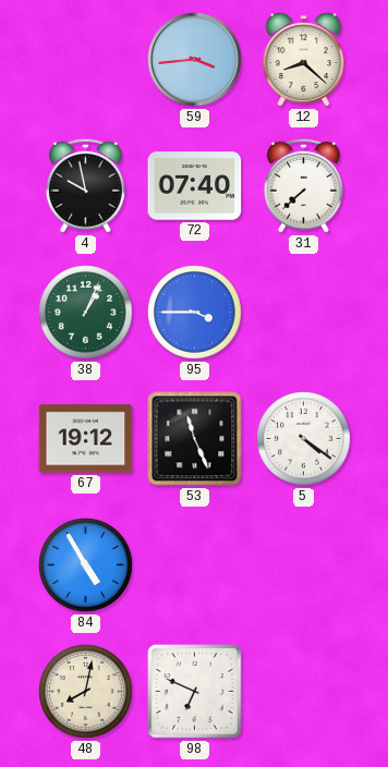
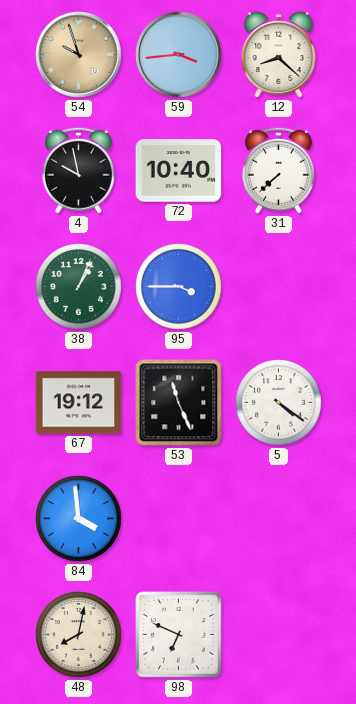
54: none -> 9:57 (79, 55)
72: 07:40 -> 10:40 (179, 171)
84: 4:55 -> 3:59 (79, 519)
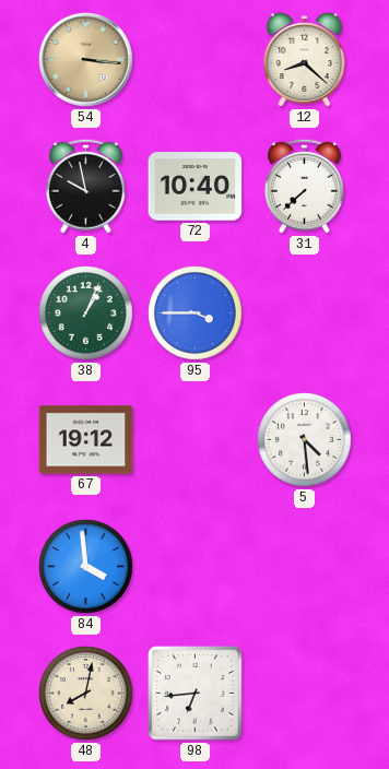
54: 9:57 -> 3:16 (86, 60)
59: 3:44 -> none (179, 55)
53: 11:26 -> none (179, 403)
5: 4:21 -> 4:29 (305, 440)
98: 6:49 -> 6:44 (196, 694)
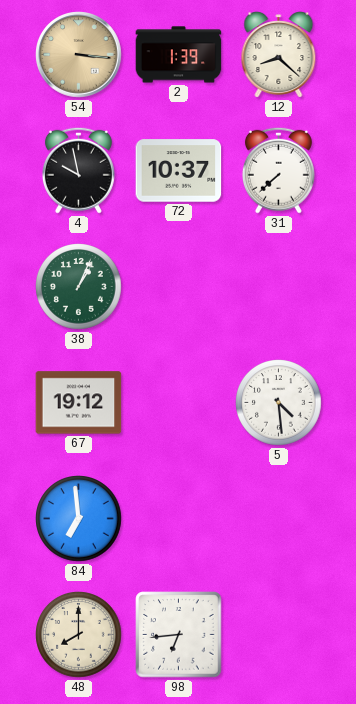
2: none -> 1:39 (179, 55)
72: 10:40 -> 10:37 (179, 171)
95: 3:45 -> none (196, 313)
84: 3:59 -> 6:59 (79, 519)
48: 8:02 -> 8:00 (79, 635)
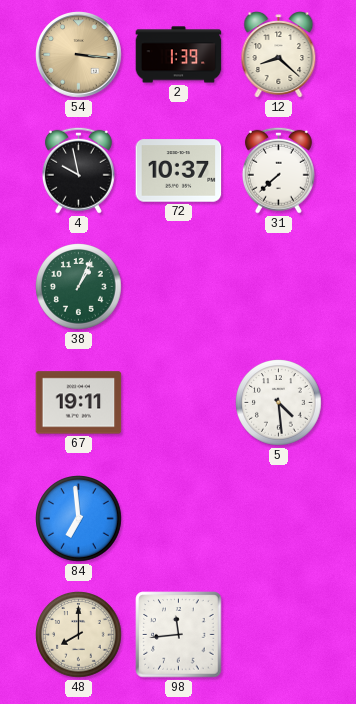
67: 19:12 -> 19:11 (79, 403)
98: 6:44 -> 11:44 (179, 635)
